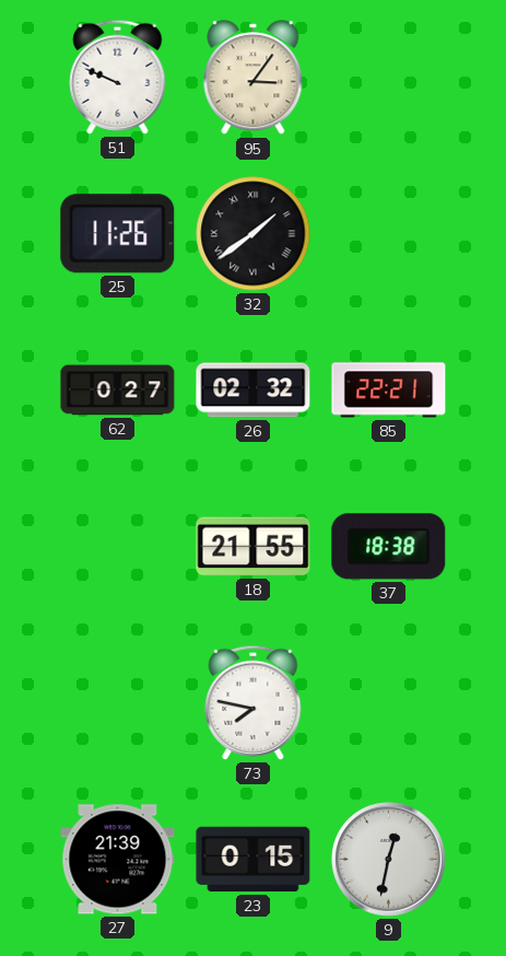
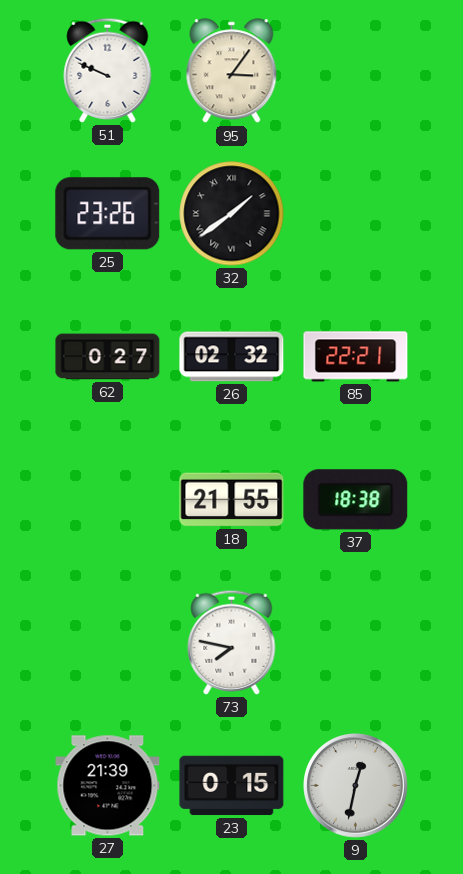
25: 11:26 -> 23:26 (108, 214)
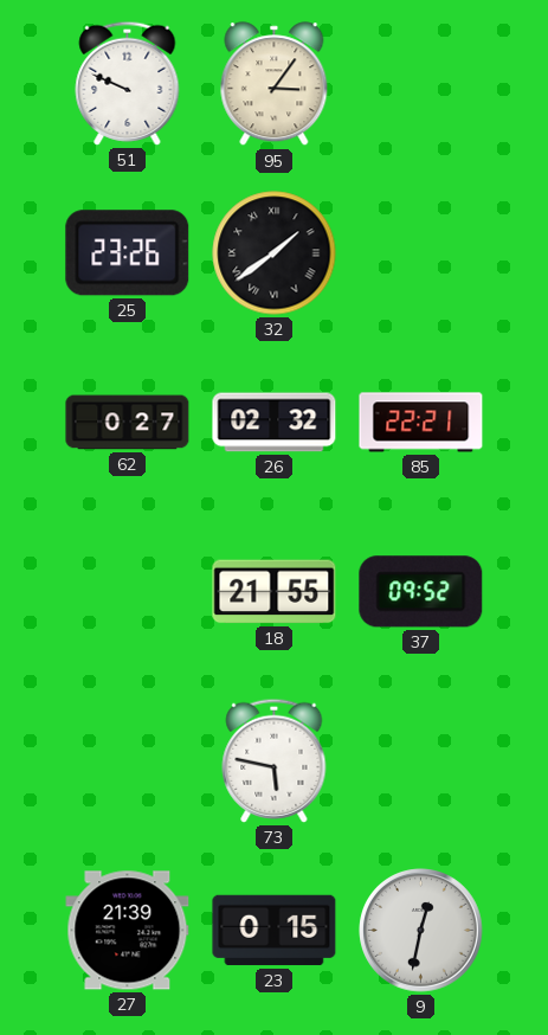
37: 18:38 -> 09:52 (421, 592)
73: 7:47 -> 5:47 (275, 760)
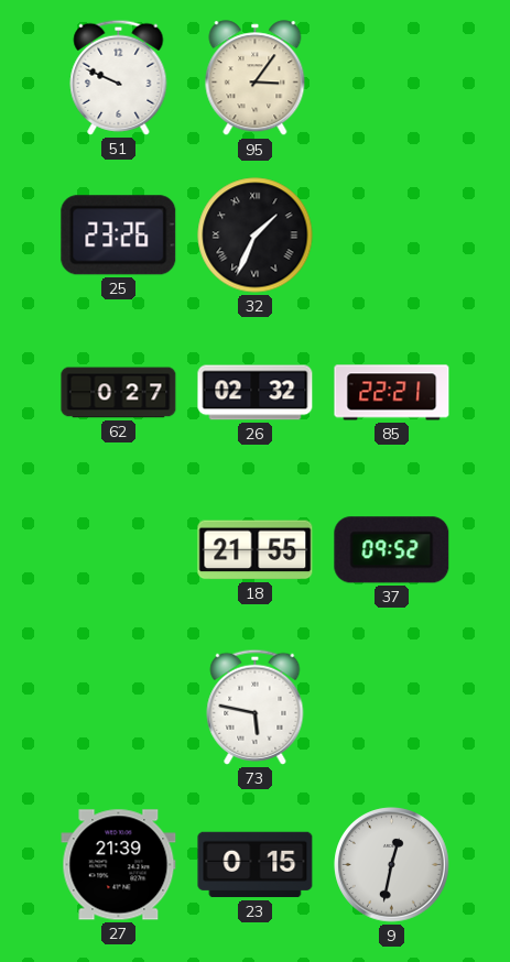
32: 1:39 -> 1:34 (256, 236)
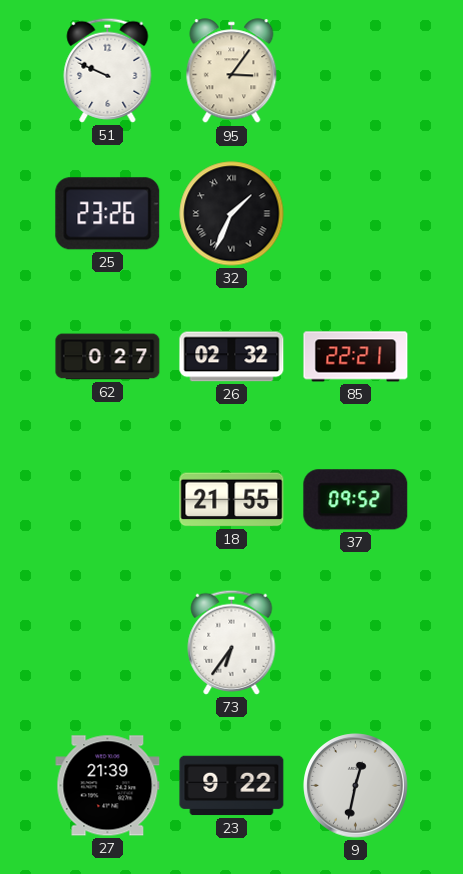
73: 5:47 -> 6:36 (232, 642)
23: 0:15 -> 9:22 (232, 786)
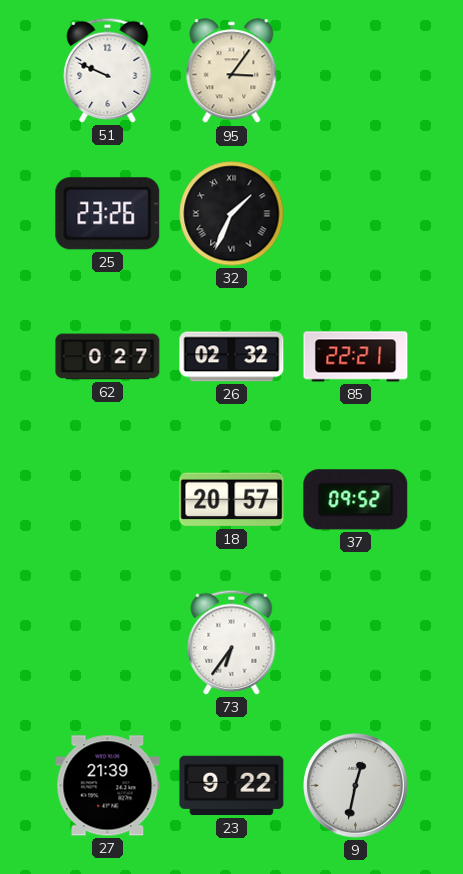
18: 21:55 -> 20:57 (232, 500)
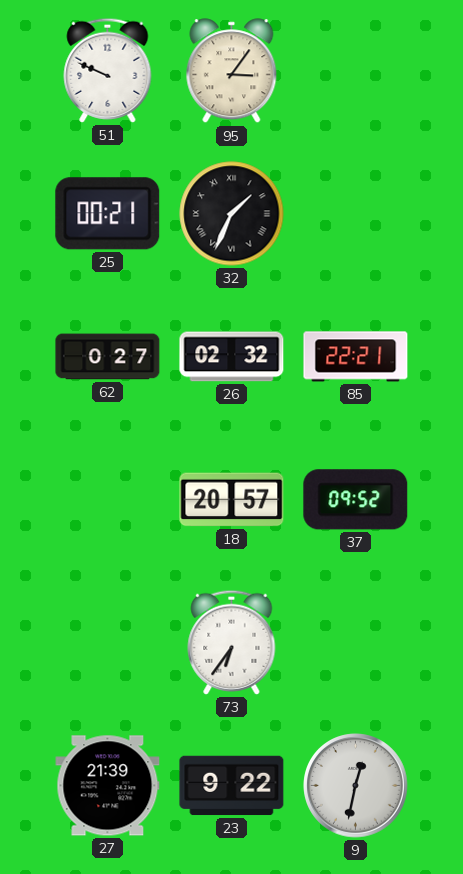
25: 23:26 -> 00:21 (108, 214)
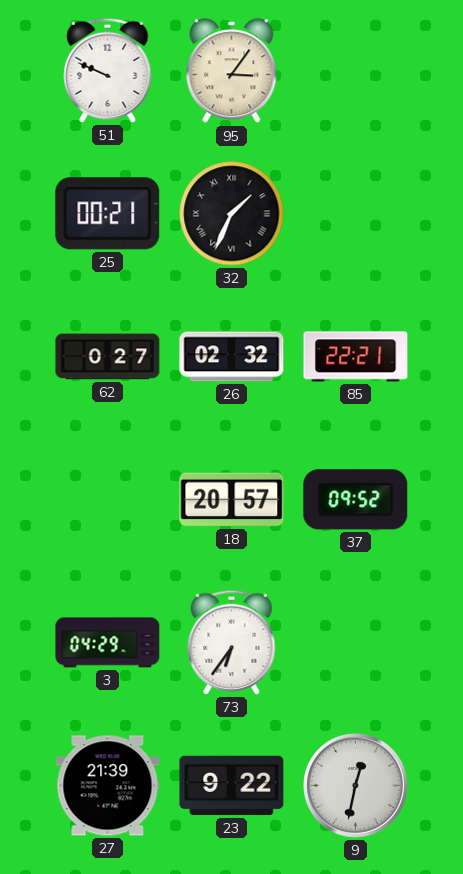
3: none -> 04:29 (108, 643)
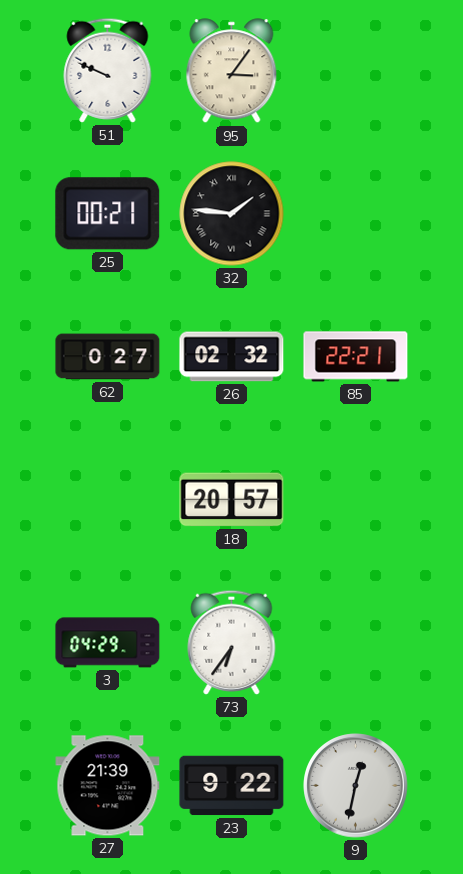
32: 1:34 -> 1:46 (232, 214)
37: 09:52 -> none (356, 500)
